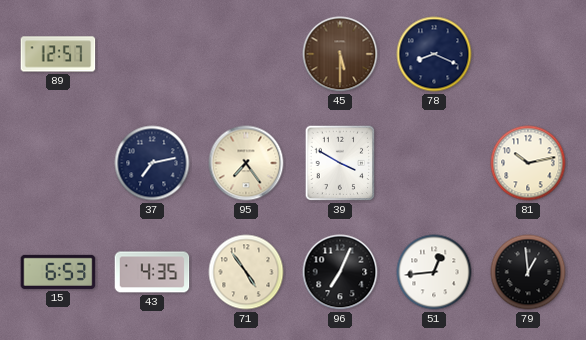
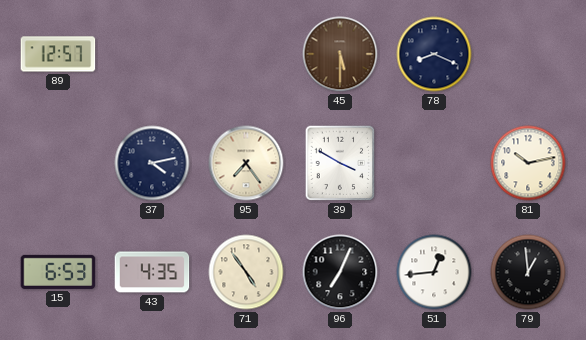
37: 7:13 -> 4:13 (152, 163)
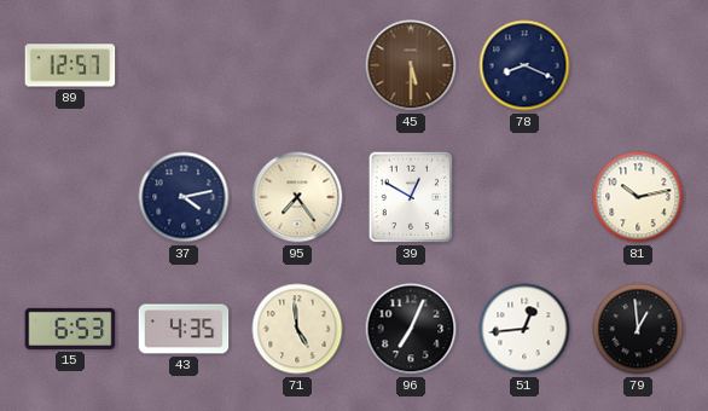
39: 3:50 -> 12:50 (411, 197)
71: 4:54 -> 4:59 (297, 329)
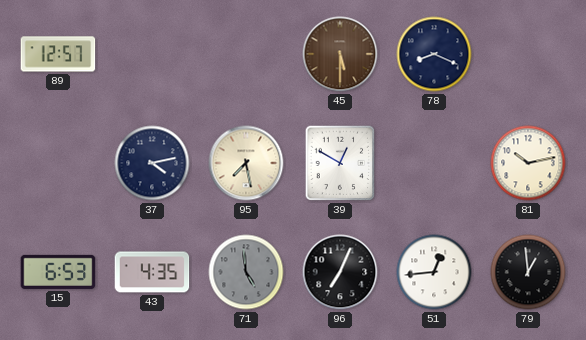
95: 7:24 -> 7:28 (246, 163)
71 dial: cream -> grey (246, 272)
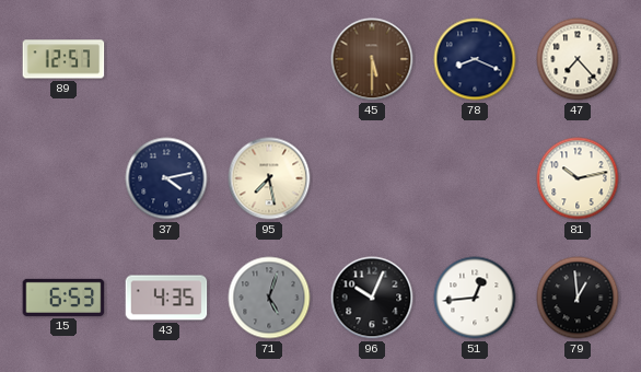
47: none -> 7:23 (578, 59)
39: 12:50 -> none (340, 163)
71: 4:59 -> 5:03 (269, 298)
96: 7:04 -> 10:04 (372, 298)
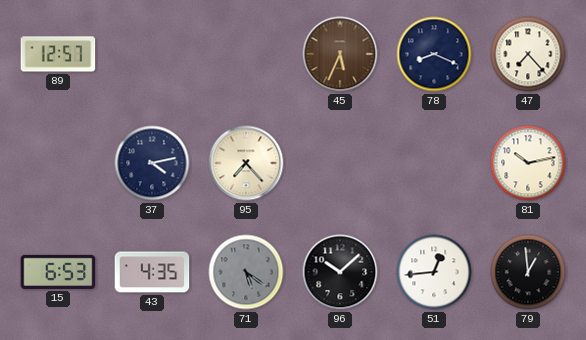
45: 5:30 -> 5:34 (340, 54)
95: 7:28 -> 7:23 (246, 163)
71: 5:03 -> 5:21 (246, 272)
96: 10:04 -> 10:08 (340, 272)
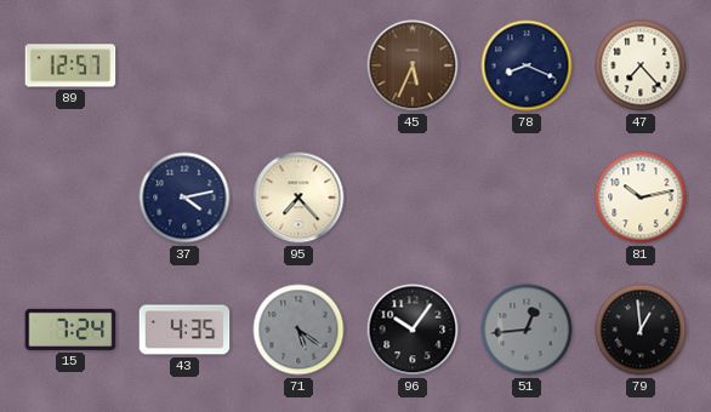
15: 6:53 -> 7:24 (70, 330)
96: 10:08 -> 10:06 (413, 330)
51 dial: white -> grey (527, 330)
